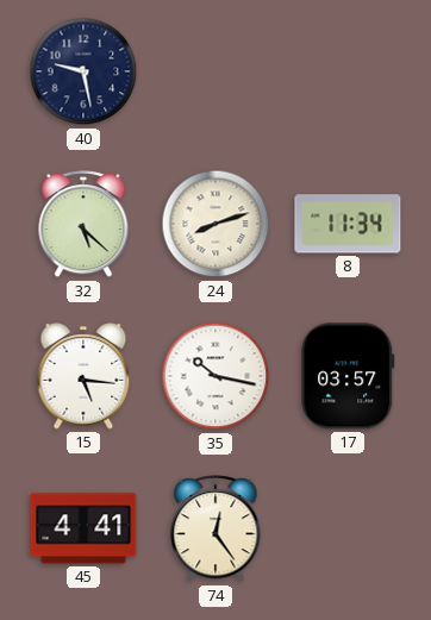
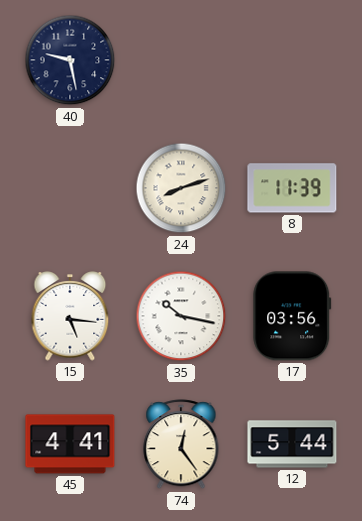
32: 5:22 -> none (83, 225)
8: 11:34 -> 11:39 (292, 188)
17: 03:57 -> 03:56 (292, 316)
12: none -> 5:44 (292, 444)
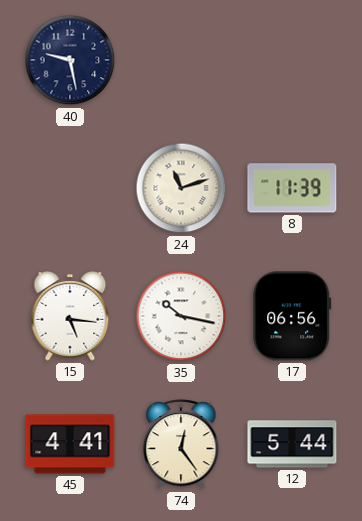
24: 8:12 -> 11:12 (181, 188)
17: 03:56 -> 06:56 (292, 316)
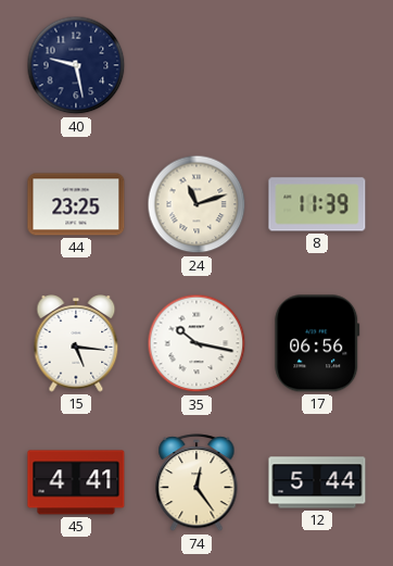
44: none -> 23:25 (76, 204)
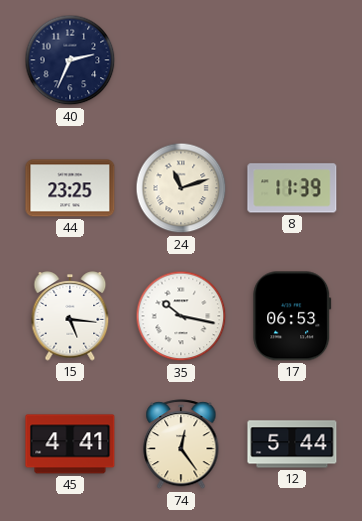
40: 9:28 -> 2:34 (70, 60)
17: 06:56 -> 06:53 (292, 316)
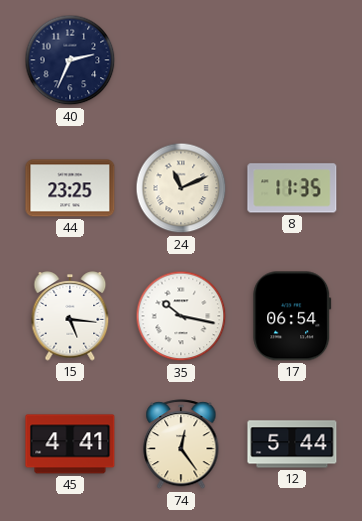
24: 11:12 -> 11:11 (181, 188)
8: 11:39 -> 11:35 (292, 188)
17: 06:53 -> 06:54 (292, 316)
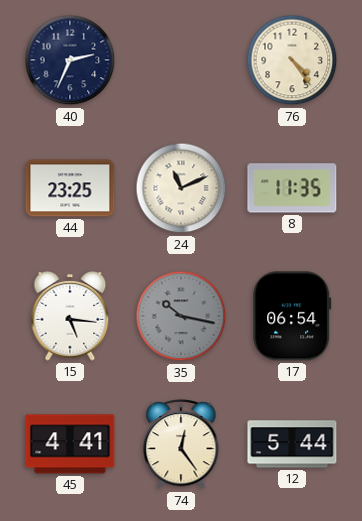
76: none -> 4:24 (292, 60)
35 dial: white -> grey (181, 316)
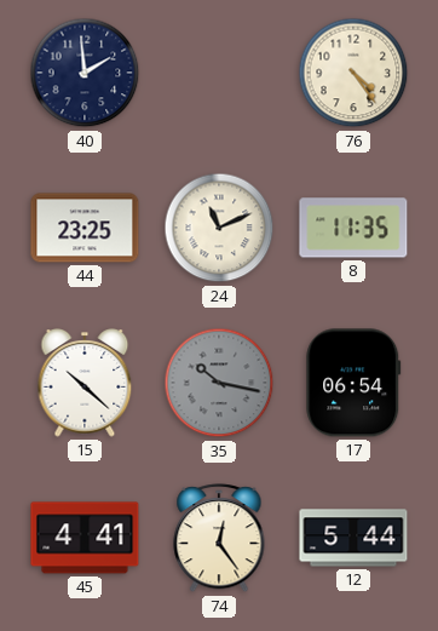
40: 2:34 -> 1:59 (85, 73)
15: 5:16 -> 10:22 (85, 383)
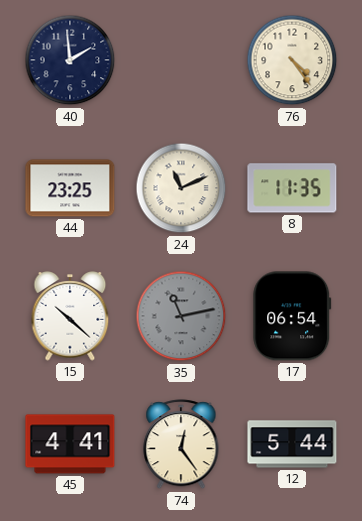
35: 10:17 -> 11:13 (181, 316)
